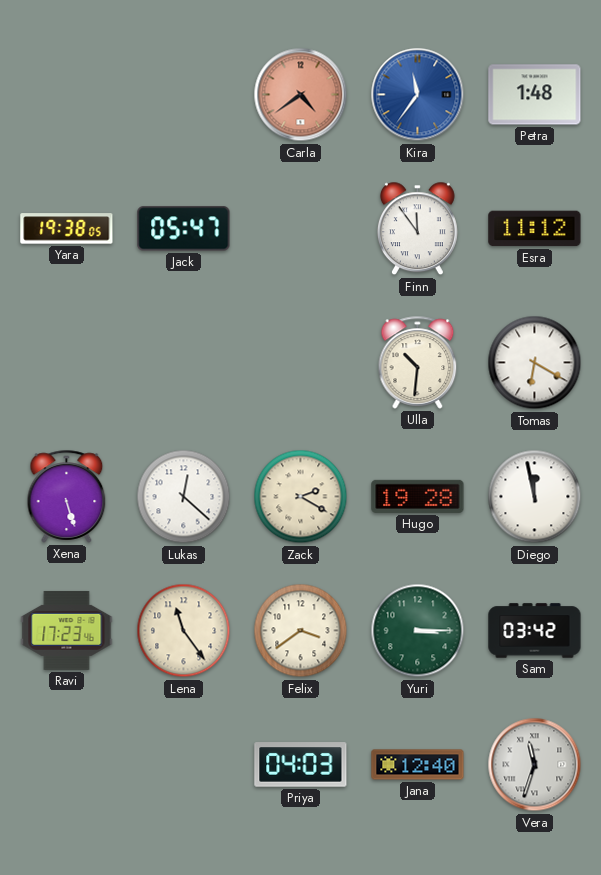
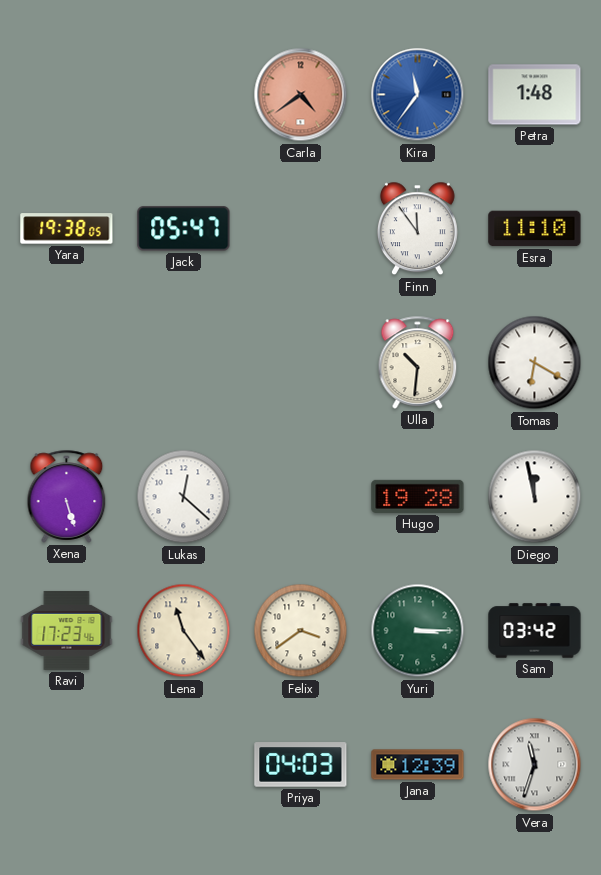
Esra: 11:12 -> 11:10 (535, 229)
Zack: 2:20 -> none (301, 497)
Jana: 12:40 -> 12:39 (418, 765)
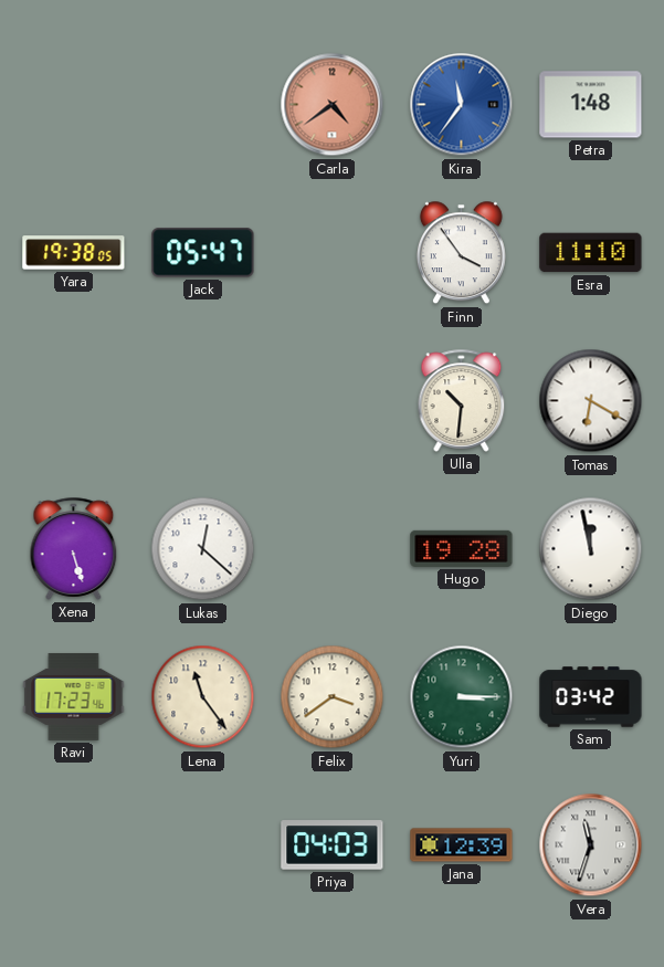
Finn: 11:54 -> 3:54 (461, 253)
